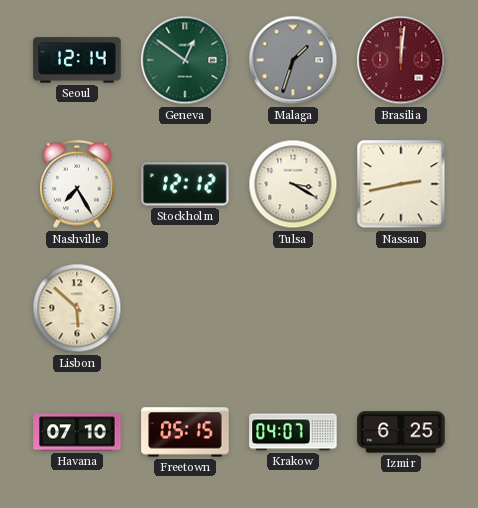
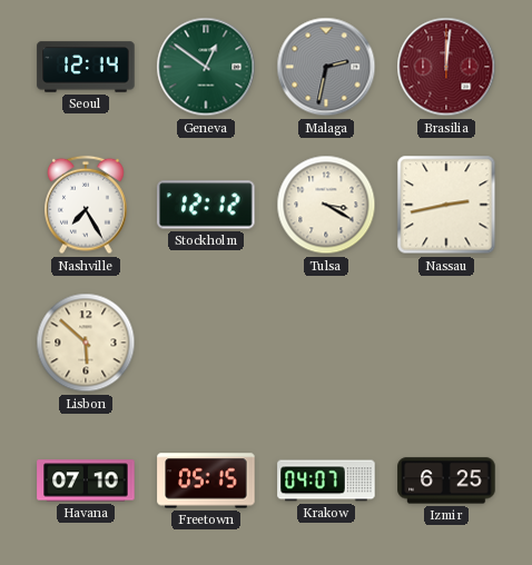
Malaga: 1:33 -> 2:32 (326, 67)
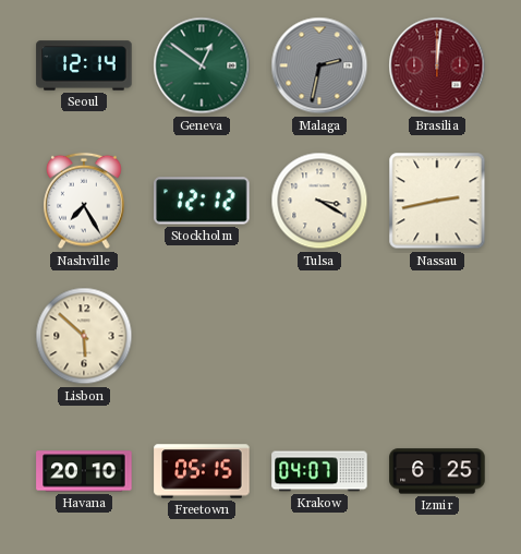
Havana: 07:10 -> 20:10 (84, 471)
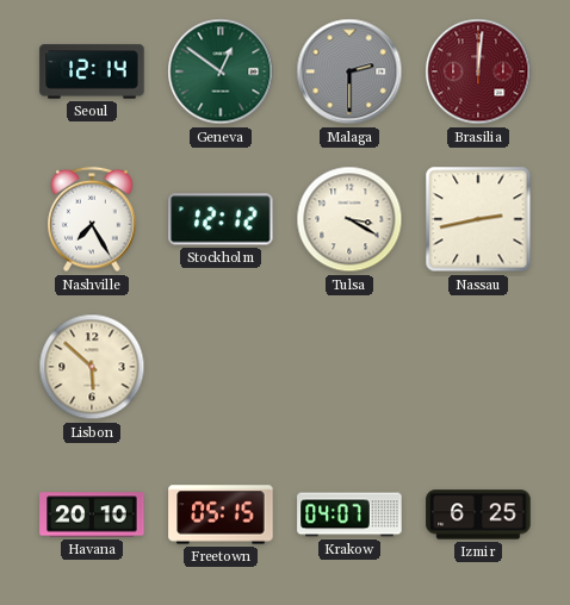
Malaga: 2:32 -> 2:30 (349, 71)
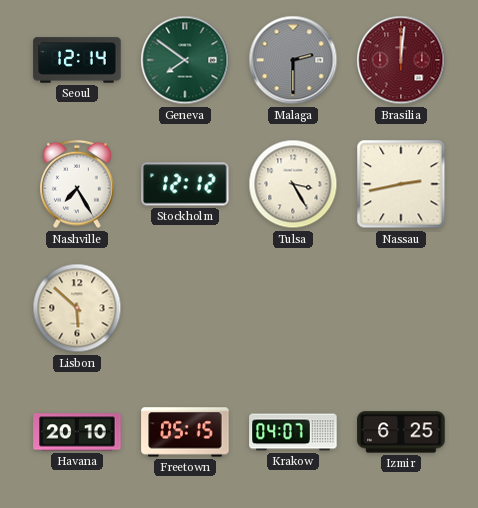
Geneva: 12:51 -> 7:51 (185, 60)
Tulsa: 3:20 -> 3:25 (293, 184)
